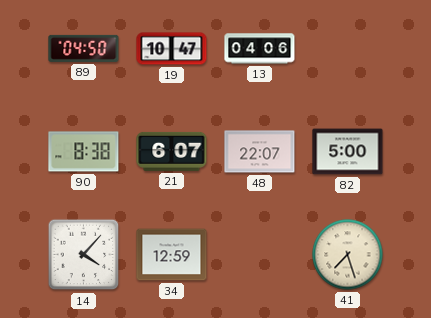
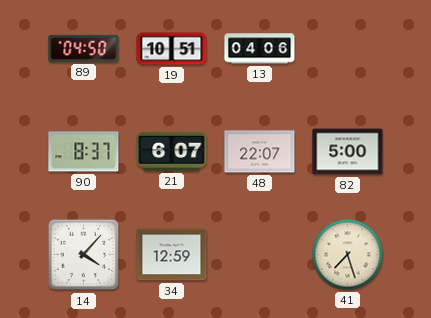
19: 10:47 -> 10:51 (172, 49)
90: 8:38 -> 8:37 (84, 152)
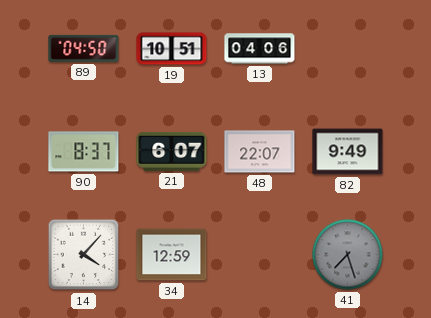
82: 5:00 -> 9:49 (348, 152)
41 dial: cream -> grey (348, 255)
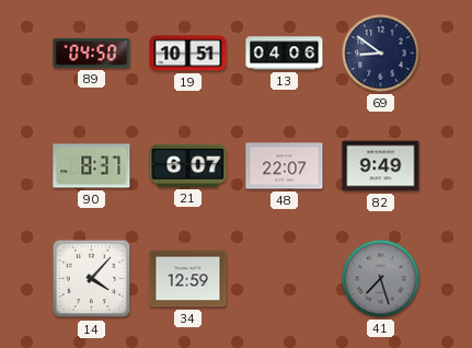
69: none -> 8:51 (381, 54)
